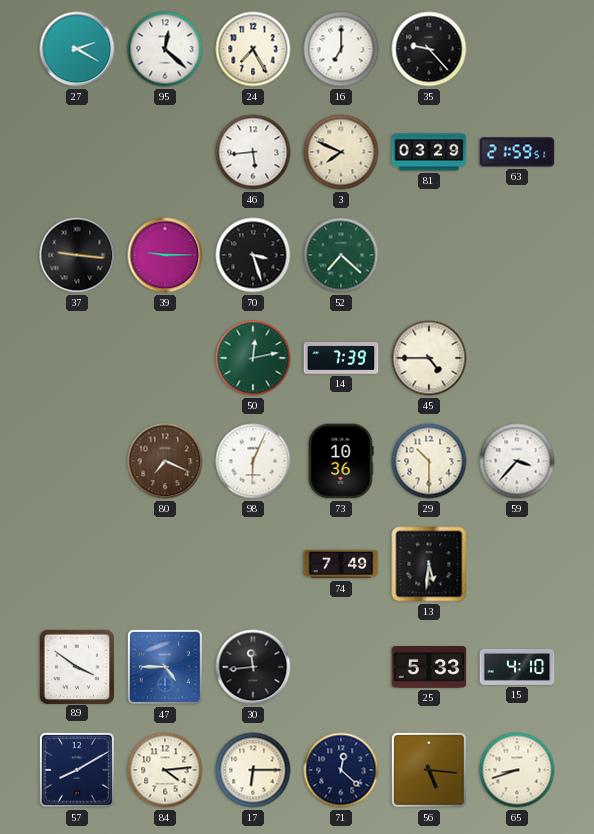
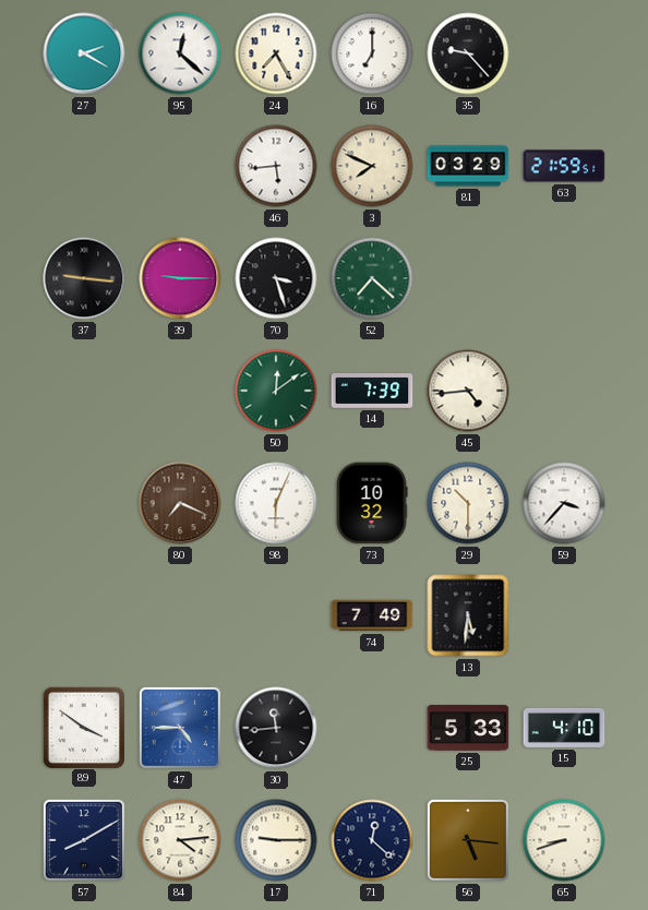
50: 12:13 -> 12:09 (276, 391)
45: 4:45 -> 4:44 (468, 391)
73: 10:36 -> 10:32 (372, 503)
17: 6:15 -> 9:15 (276, 840)
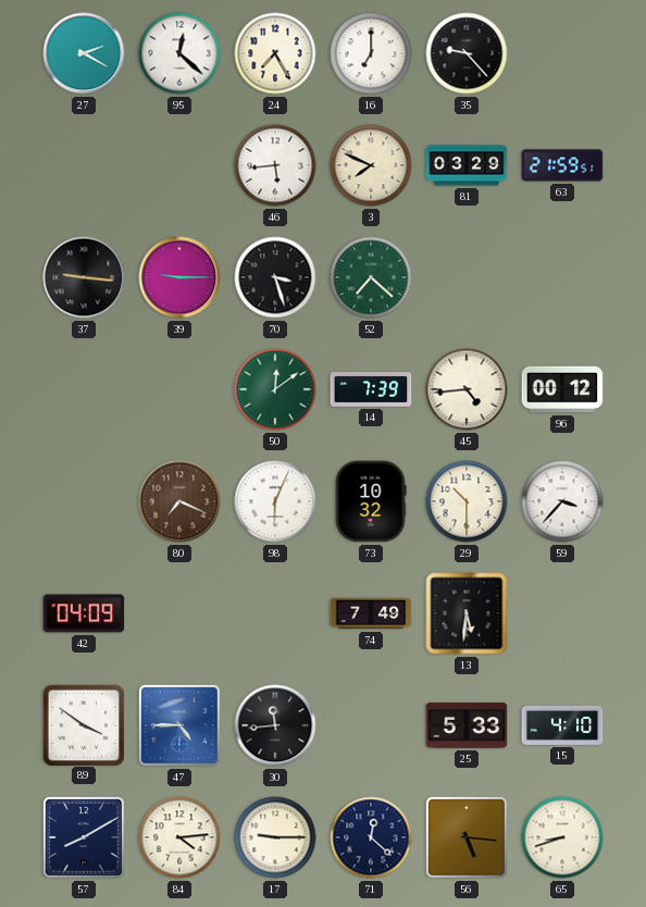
96: none -> 00:12 (562, 389)
42: none -> 04:09 (84, 613)
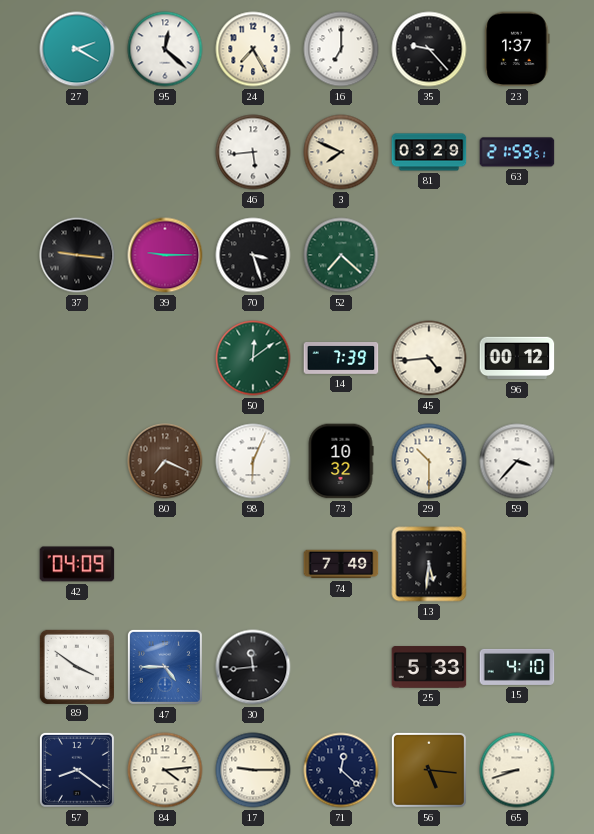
23: none -> 1:37 (517, 49)
57: 8:10 -> 8:21 (77, 770)
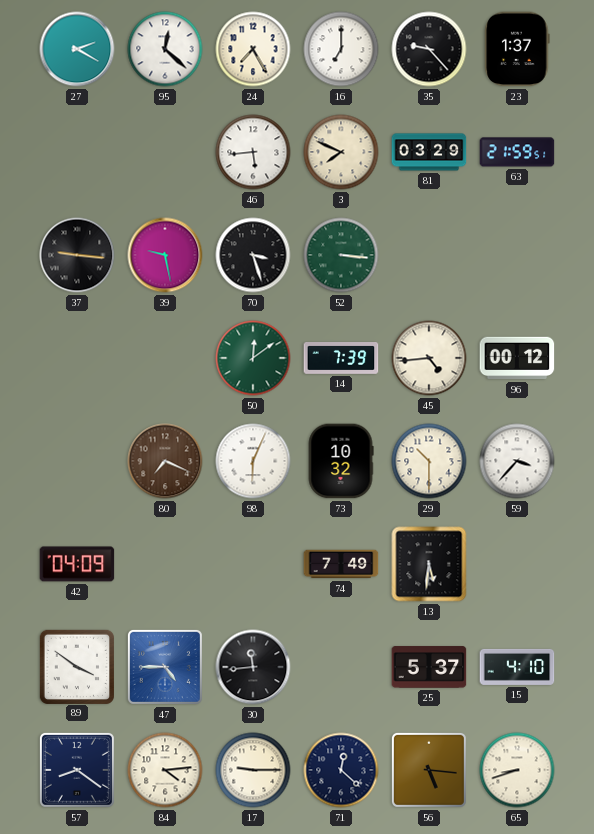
39: 9:15 -> 9:28 (165, 255)
52: 7:22 -> 3:16 (341, 255)
25: 5:33 -> 5:37 (429, 667)
